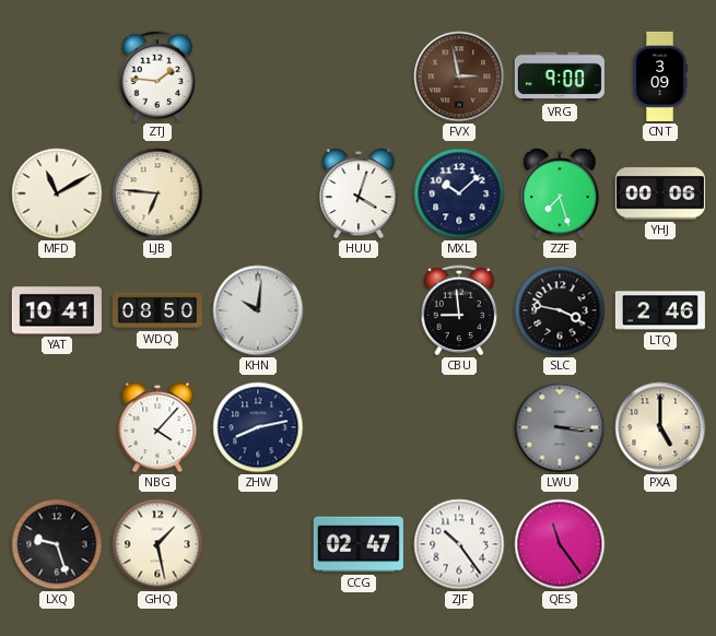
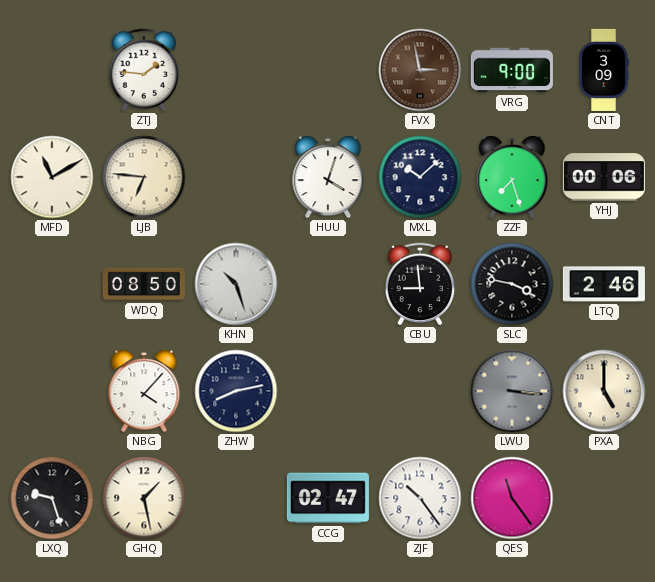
YAT: 10:41 -> none (57, 310)
KHN: 10:01 -> 10:27 (236, 284)
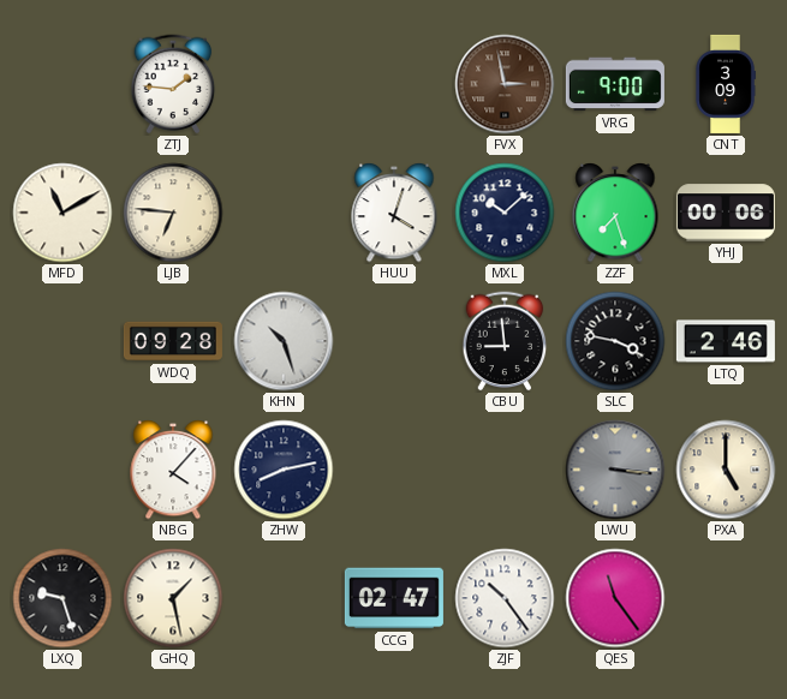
WDQ: 08:50 -> 09:28 (173, 341)
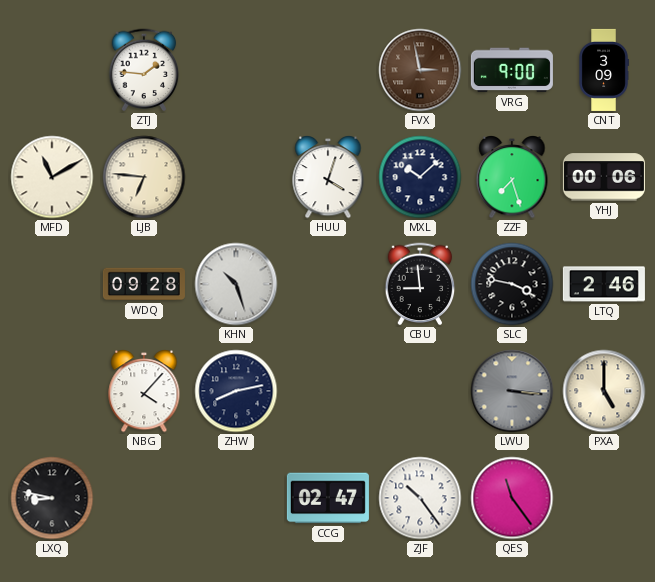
LXQ: 9:27 -> 8:47 (52, 498)
GHQ: 1:28 -> none (173, 598)
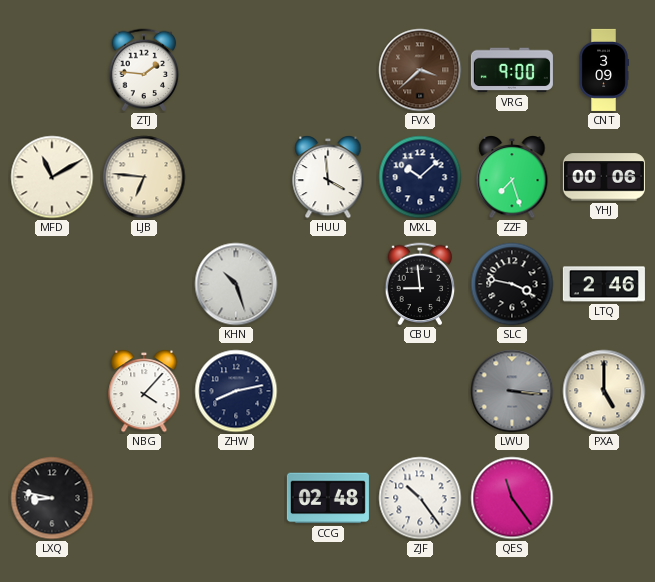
FVX: 2:58 -> 3:38 (420, 70)
HUU: 4:03 -> 3:59 (328, 178)
WDQ: 09:28 -> none (144, 284)
CCG: 02:47 -> 02:48 (328, 498)
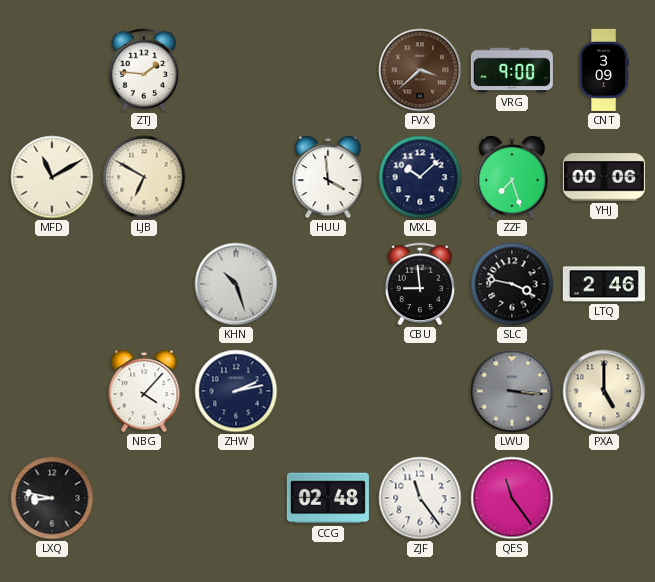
LJB: 6:46 -> 6:50 (144, 177)
ZHW: 8:13 -> 2:13 (236, 391)
ZJF: 10:24 -> 11:24 (420, 498)
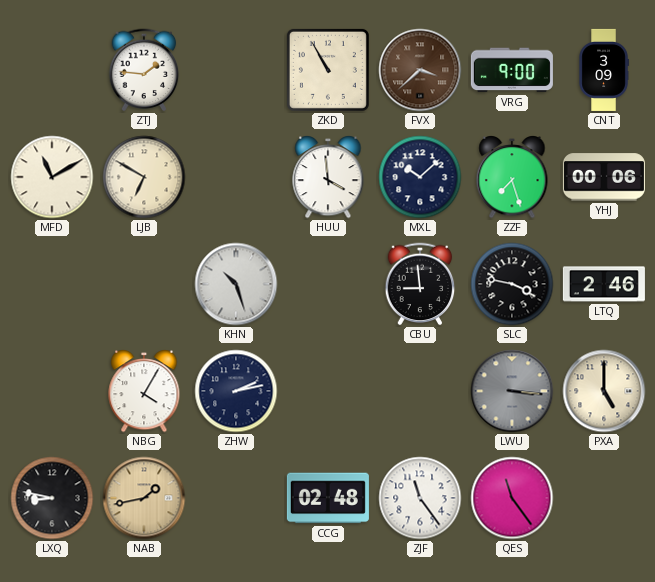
ZKD: none -> 10:55 (328, 70)
NBG: 4:07 -> 4:05 (144, 392)
NAB: none -> 1:43 (144, 498)
